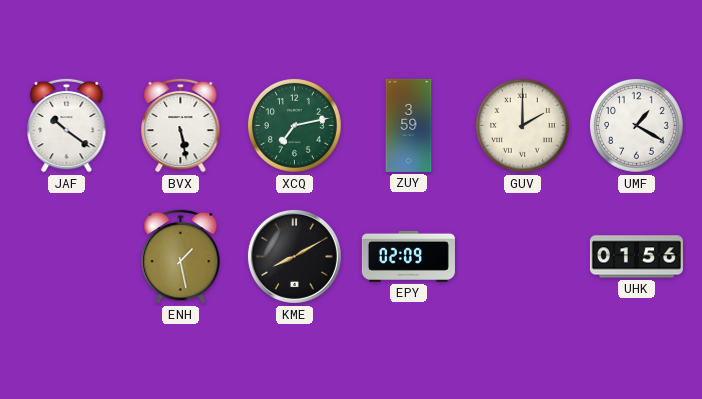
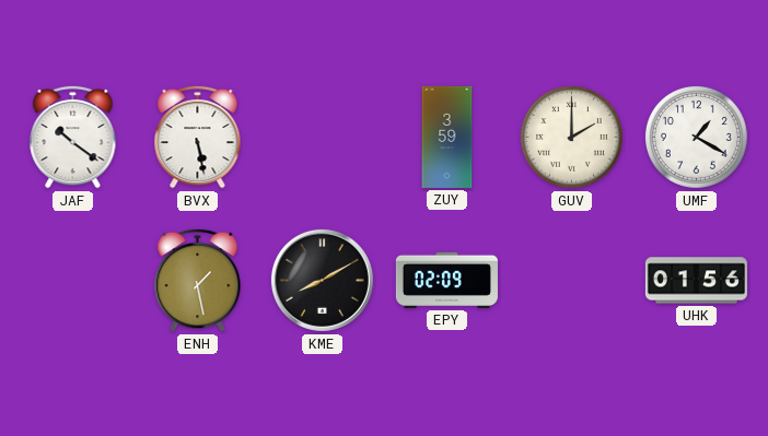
XCQ: 7:13 -> none (295, 126)
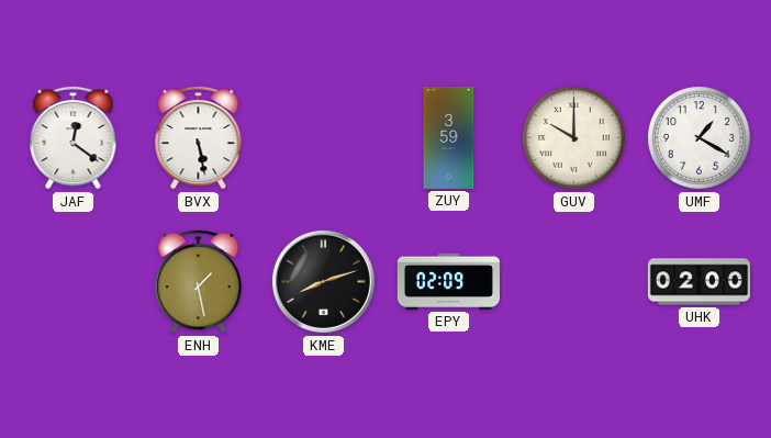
JAF: 10:21 -> 12:21 (74, 137)
GUV: 2:00 -> 10:00 (574, 138)
KME: 8:10 -> 8:12 (323, 281)
UHK: 01:56 -> 02:00 (699, 282)
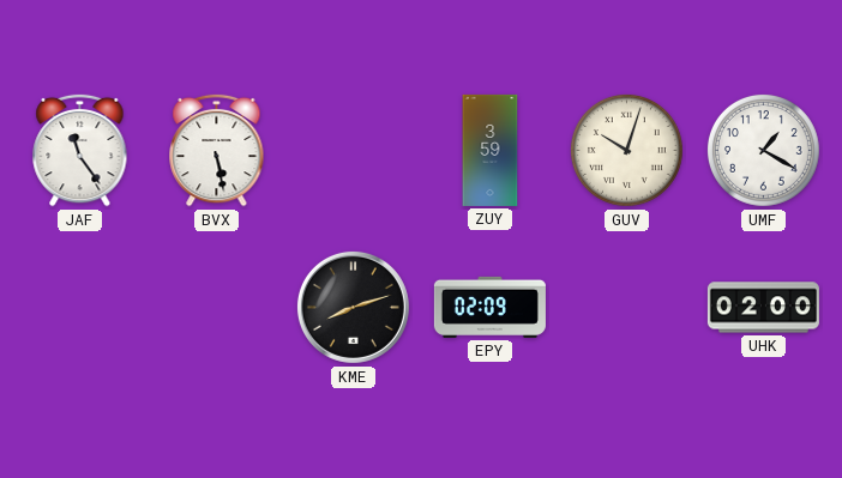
JAF: 12:21 -> 11:24 (80, 150)
GUV: 10:00 -> 10:03 (627, 151)
ENH: 1:28 -> none (199, 281)
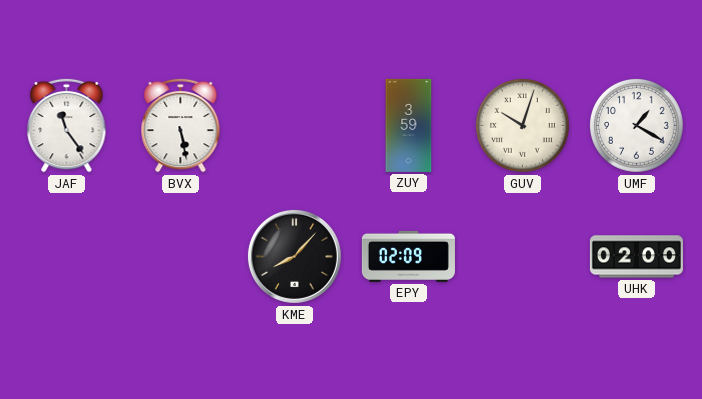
KME: 8:12 -> 8:07 (294, 256)
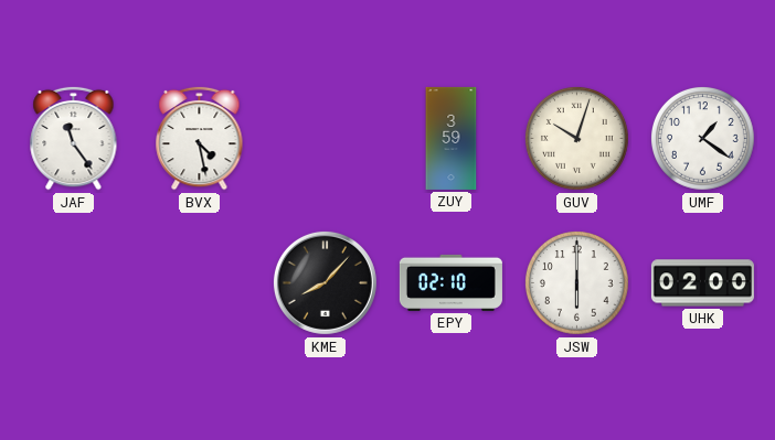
BVX: 5:28 -> 4:28 (200, 138)
UMF: 1:20 -> 1:21 (703, 139)
EPY: 02:09 -> 02:10 (450, 282)
JSW: none -> 6:00 (577, 283)
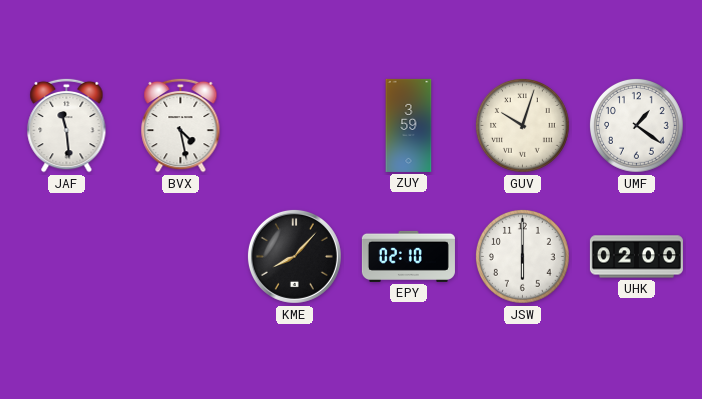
JAF: 11:24 -> 11:29 (67, 125)
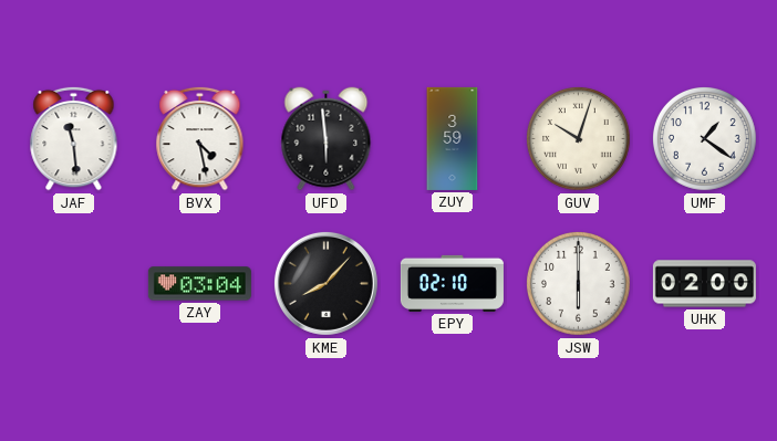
UFD: none -> 5:59 (327, 139)
ZAY: none -> 03:04 (199, 284)
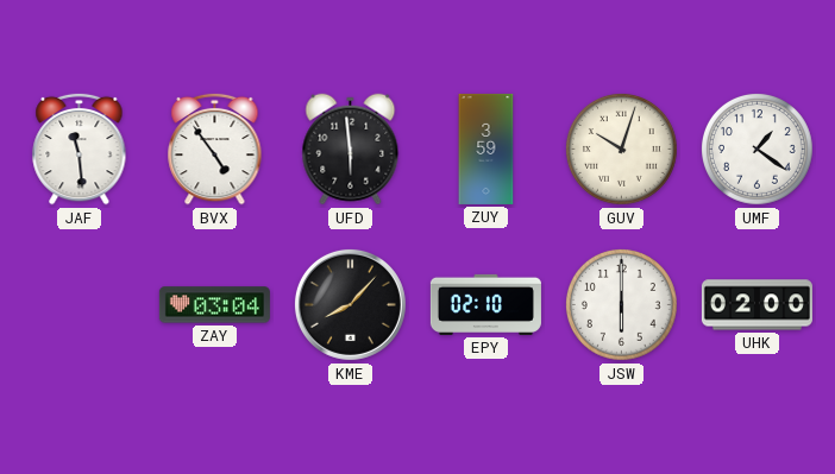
BVX: 4:28 -> 4:54 (215, 148)
